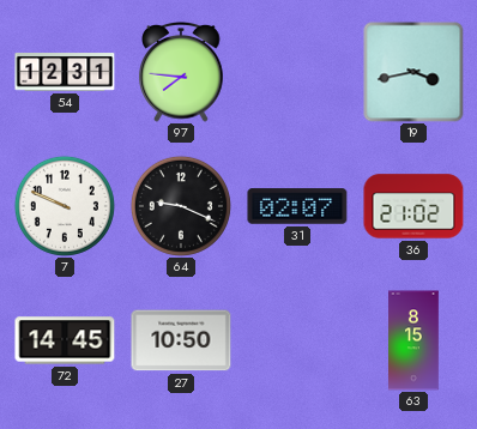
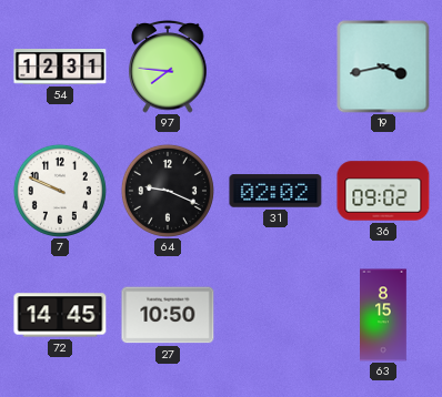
31: 02:07 -> 02:02 (275, 191)
36: 21:02 -> 09:02 (383, 191)
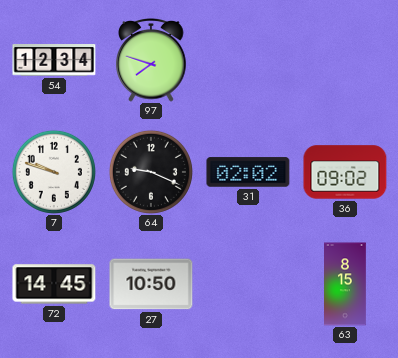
54: 12:31 -> 12:34 (54, 61)
97: 7:46 -> 7:48 (151, 61)
19: 3:43 -> none (383, 67)
7: 9:49 -> 9:48 (54, 172)
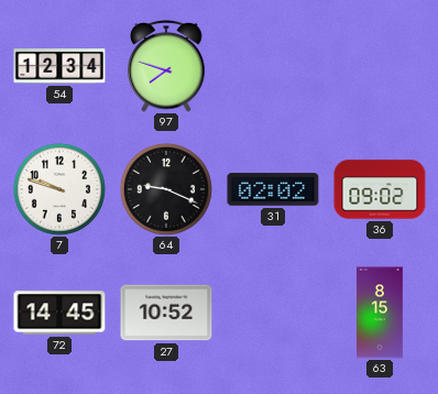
27: 10:50 -> 10:52 (166, 313)
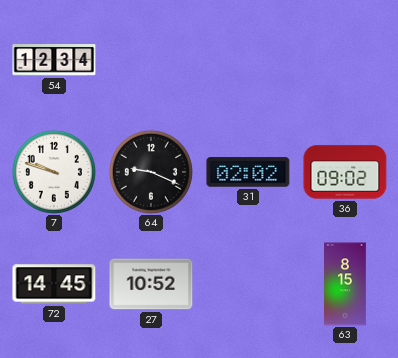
97: 7:48 -> none (166, 67)
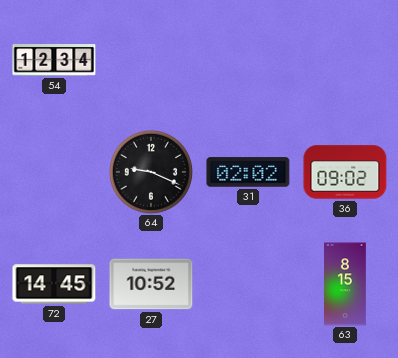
7: 9:48 -> none (54, 172)
